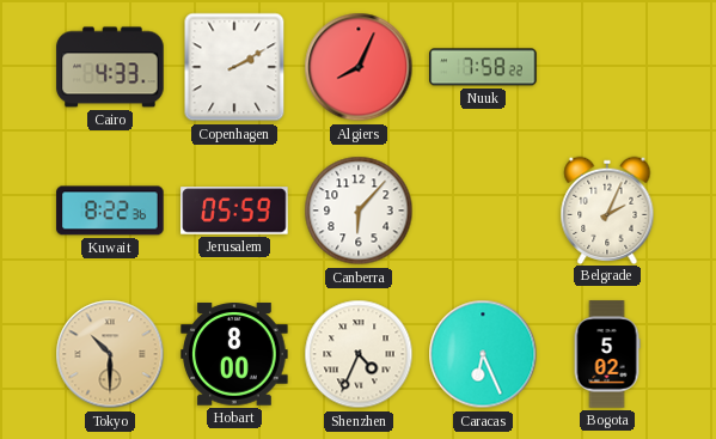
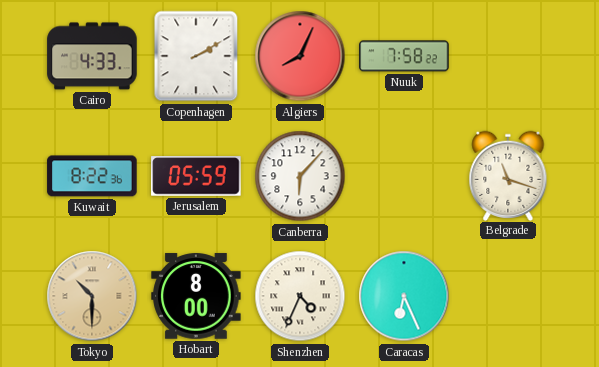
Belgrade: 2:04 -> 11:18 (508, 175)
Bogota: 5:02 -> none (607, 354)
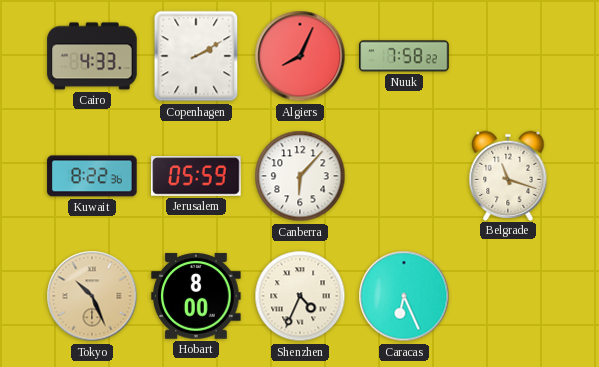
Tokyo: 10:30 -> 10:26 (92, 296)
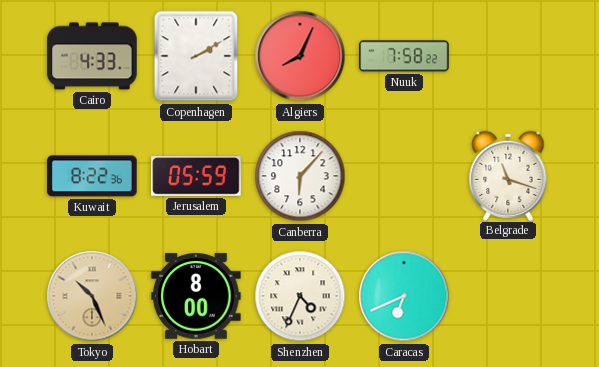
Caracas: 6:26 -> 6:41 (404, 296)
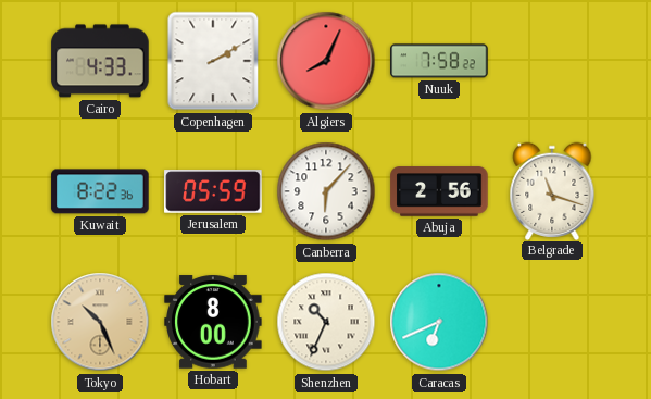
Abuja: none -> 2:56 (439, 191)
Shenzhen: 4:34 -> 10:34 (326, 322)
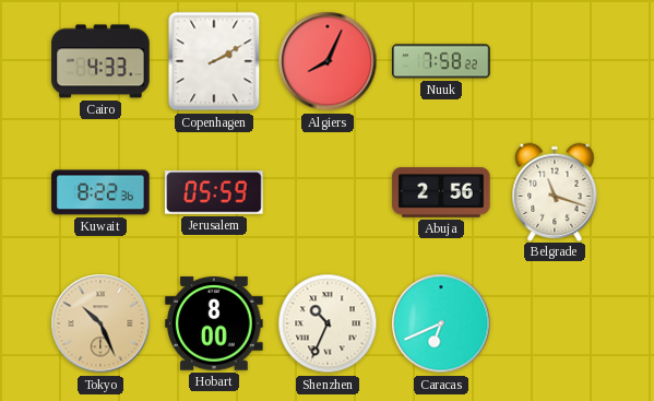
Canberra: 6:07 -> none (326, 191)
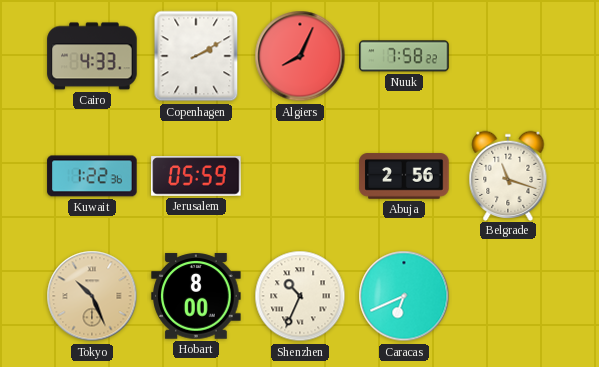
Kuwait: 8:22 -> 1:22 (92, 176)
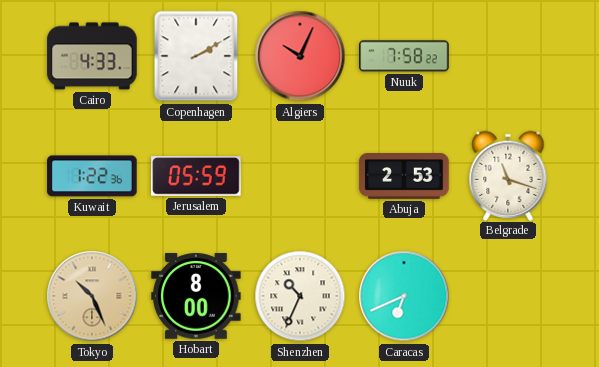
Algiers: 8:04 -> 10:04 (300, 56)
Abuja: 2:56 -> 2:53 (404, 176)
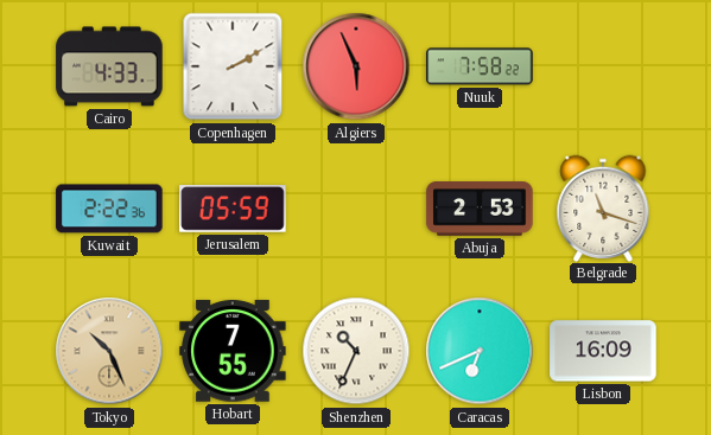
Algiers: 10:04 -> 5:56 (356, 66)
Kuwait: 1:22 -> 2:22 (109, 209)
Hobart: 8:00 -> 7:55 (233, 351)
Lisbon: none -> 16:09 (603, 351)
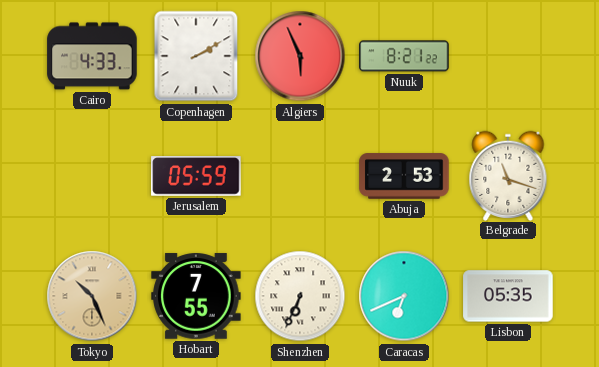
Nuuk: 7:58 -> 8:21 (404, 56)
Kuwait: 2:22 -> none (109, 209)
Shenzhen: 10:34 -> 6:34 (300, 296)
Lisbon: 16:09 -> 05:35 (508, 296)
